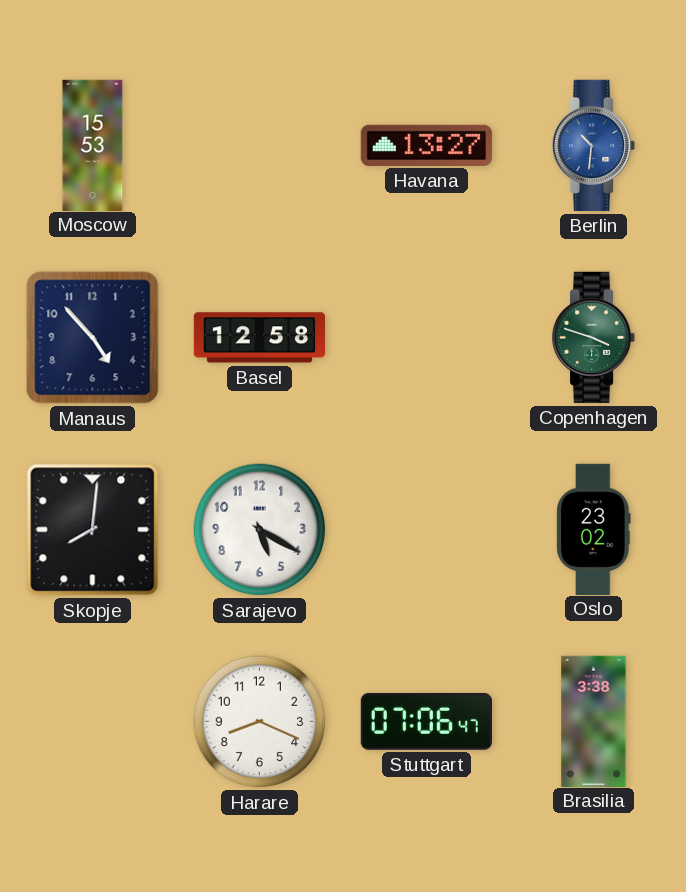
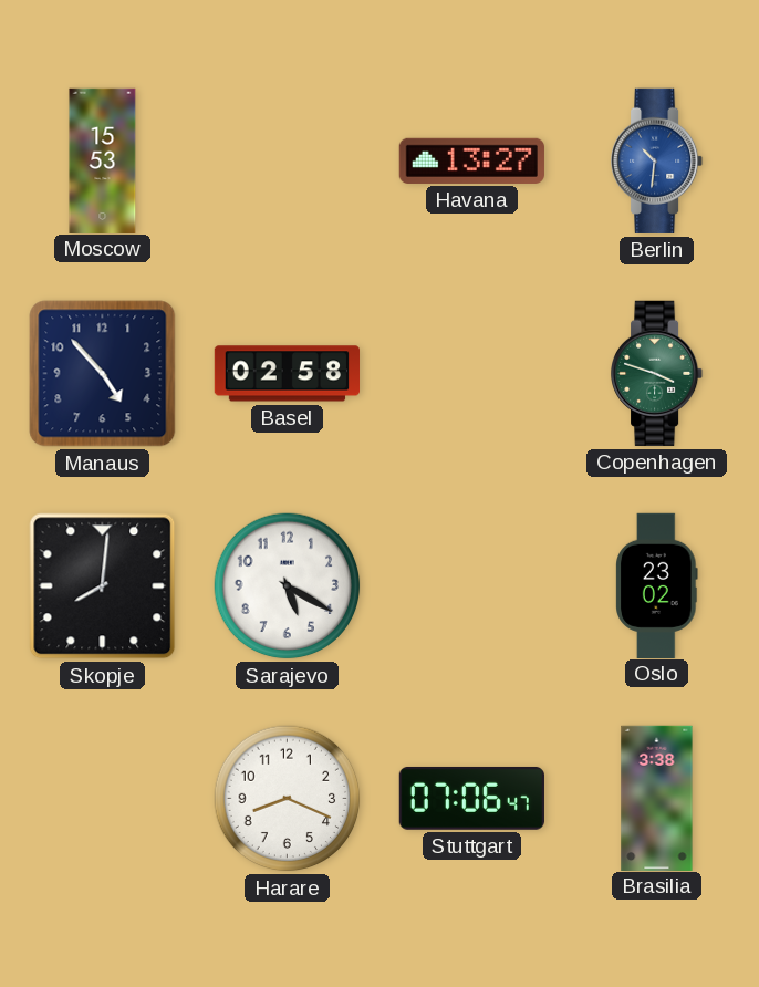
Basel: 12:58 -> 02:58 (287, 374)
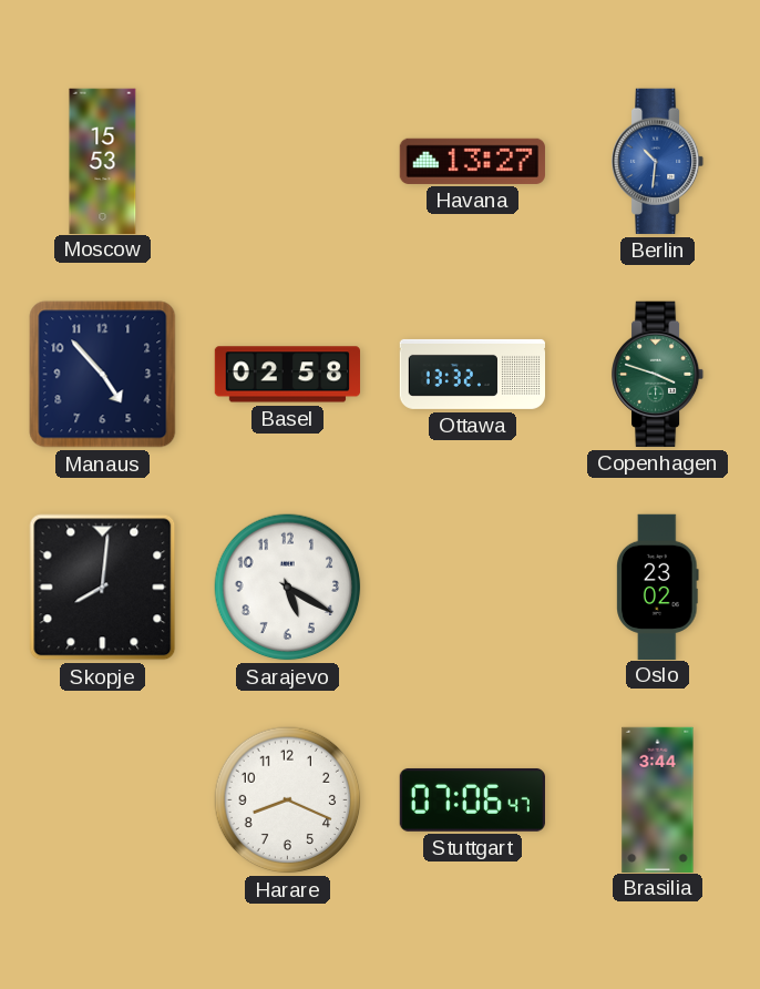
Ottawa: none -> 13:32 (473, 374)
Brasilia: 3:38 -> 3:44 (658, 799)
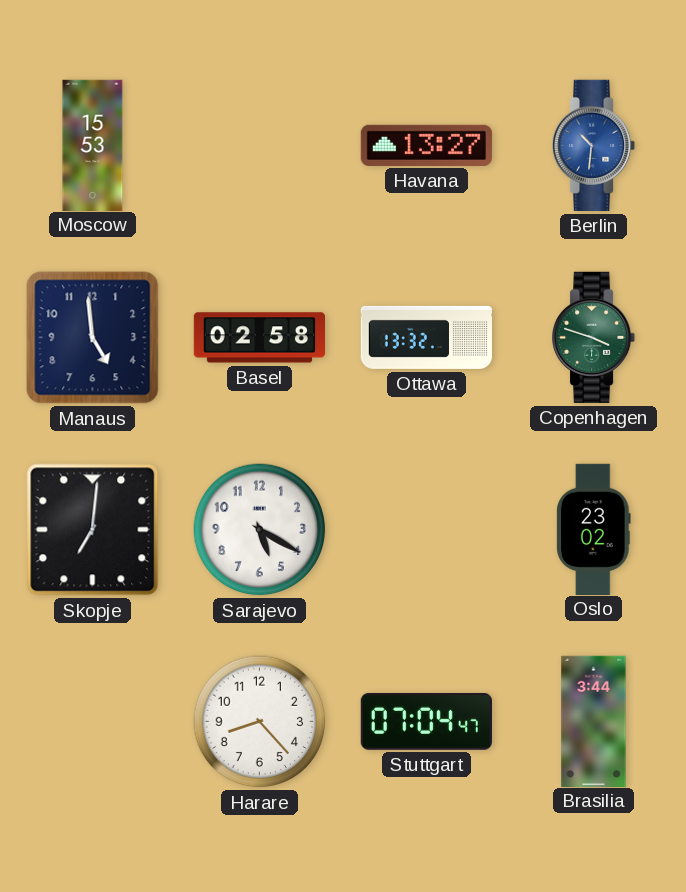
Manaus: 4:53 -> 4:59 (93, 338)
Skopje: 8:01 -> 7:01 (93, 530)
Harare: 8:19 -> 8:23 (260, 722)
Stuttgart: 07:06 -> 07:04 (426, 721)
